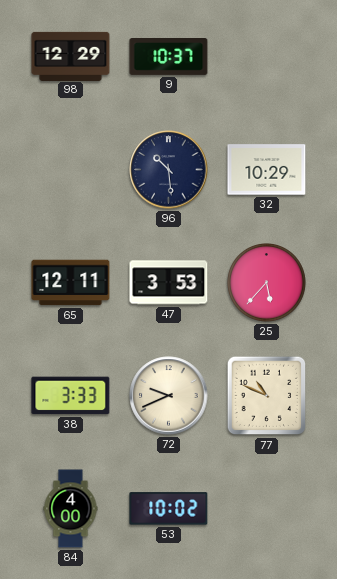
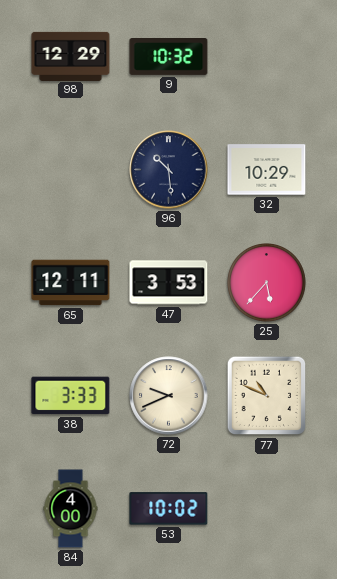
9: 10:37 -> 10:32 (169, 57)
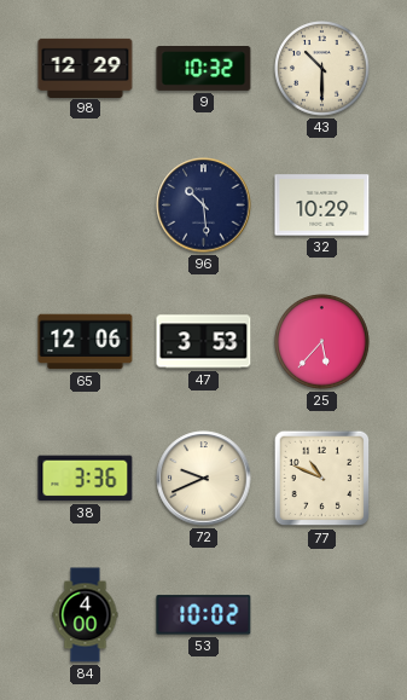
43: none -> 10:30 (322, 69)
65: 12:11 -> 12:06 (86, 342)
38: 3:33 -> 3:36 (86, 479)
